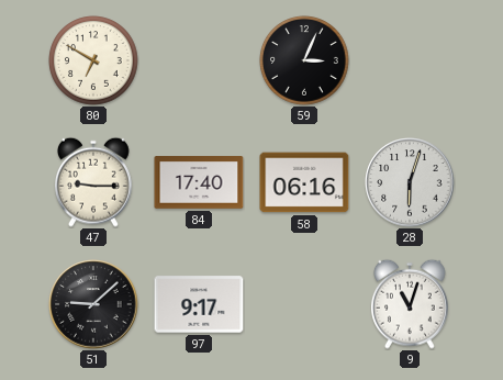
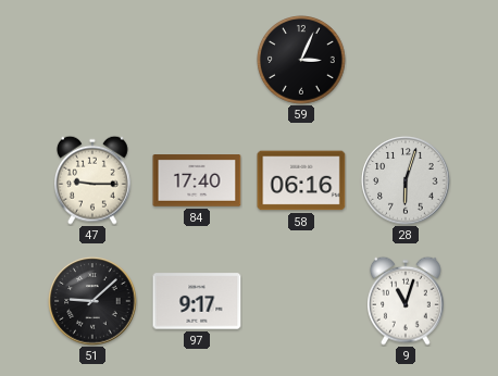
80: 6:50 -> none (93, 60)
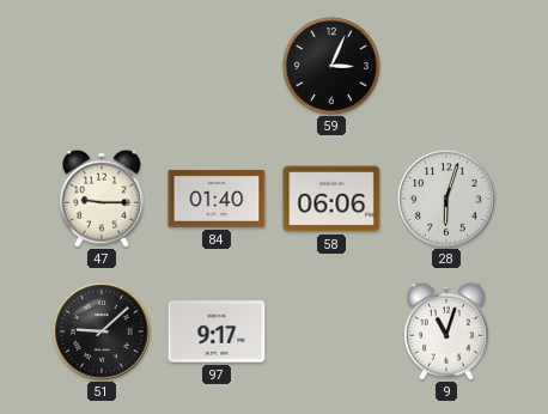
84: 17:40 -> 01:40 (217, 199)
58: 06:16 -> 06:06 (331, 199)
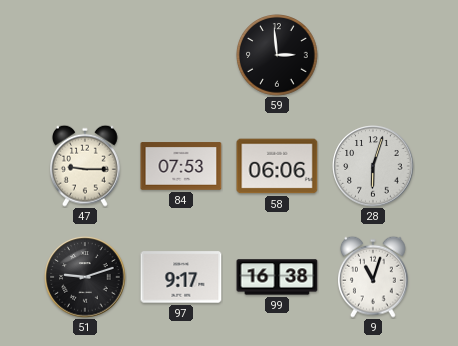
59: 3:04 -> 2:59 (277, 55)
84: 01:40 -> 07:53 (181, 166)
51: 9:08 -> 9:12 (85, 277)
99: none -> 16:38 (277, 277)
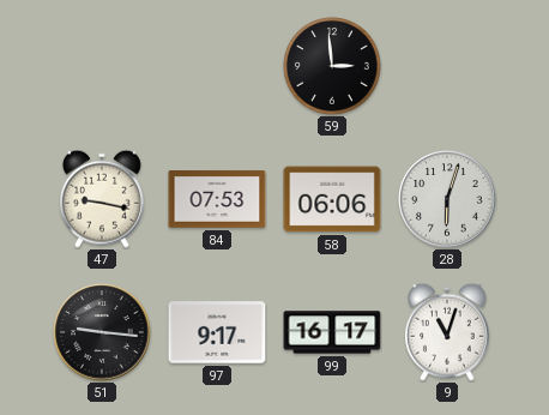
47: 9:15 -> 9:17 (103, 199)
51: 9:12 -> 9:16 (102, 332)
99: 16:38 -> 16:17 (332, 332)
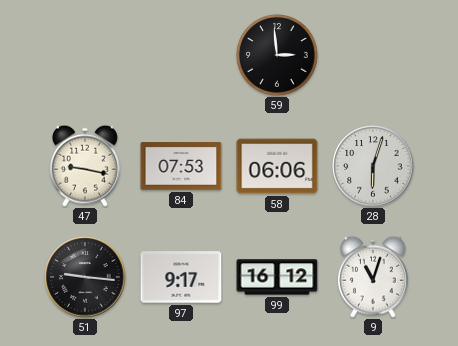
99: 16:17 -> 16:12 (277, 277)
